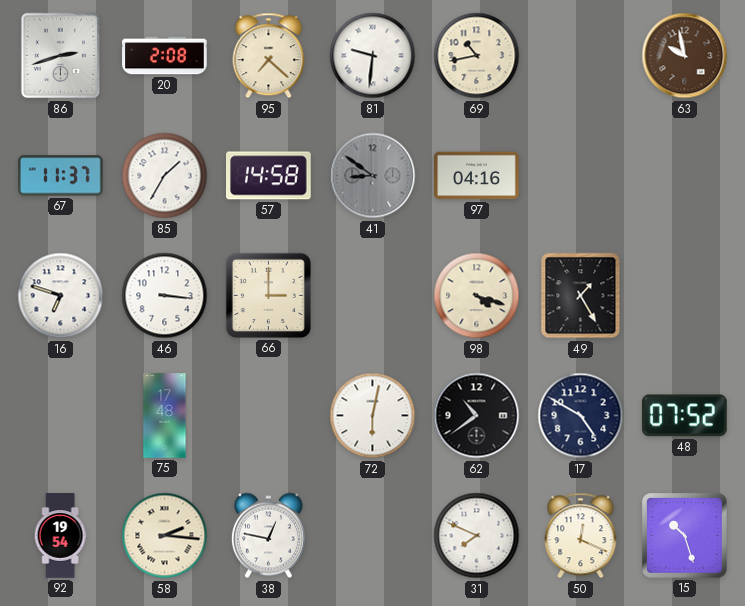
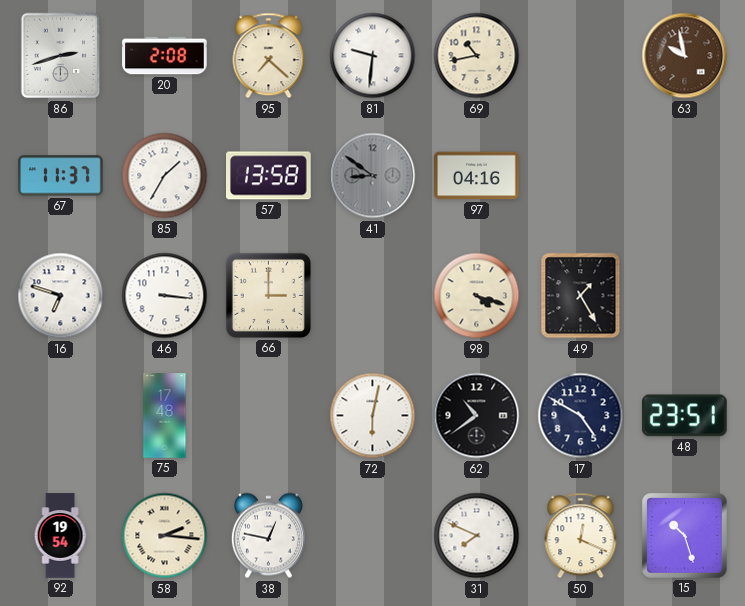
57: 14:58 -> 13:58 (269, 176)
48: 07:52 -> 23:51 (684, 416)
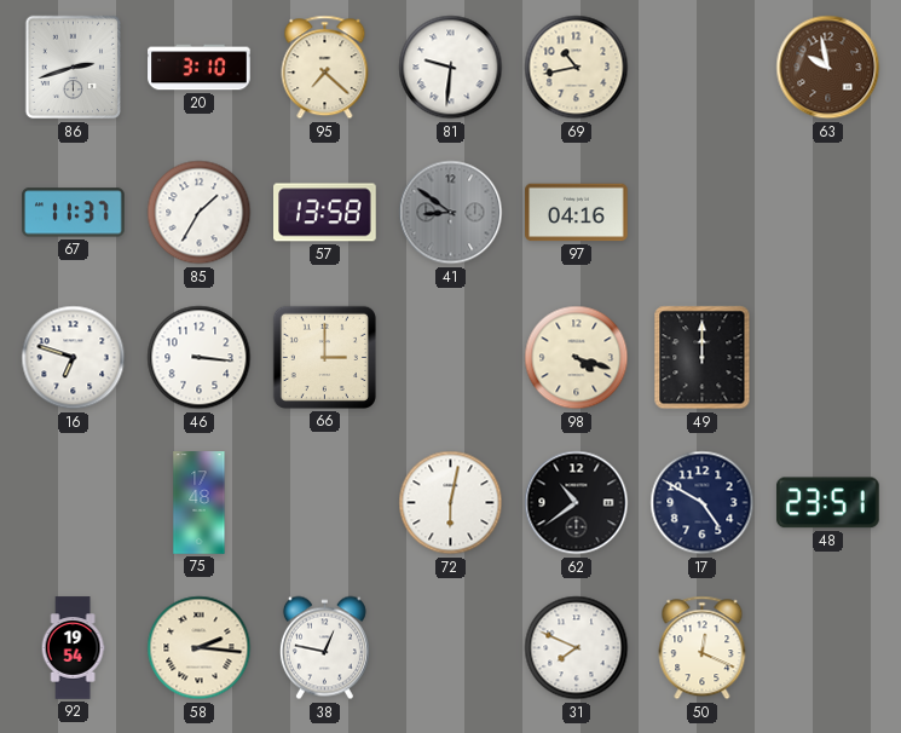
20: 2:08 -> 3:10 (200, 68)
49: 1:25 -> 12:00 (703, 358)
15: 10:27 -> none (684, 535)
